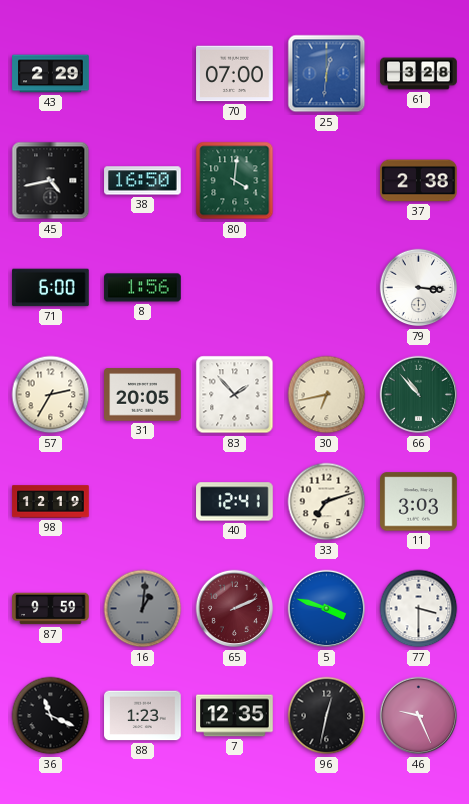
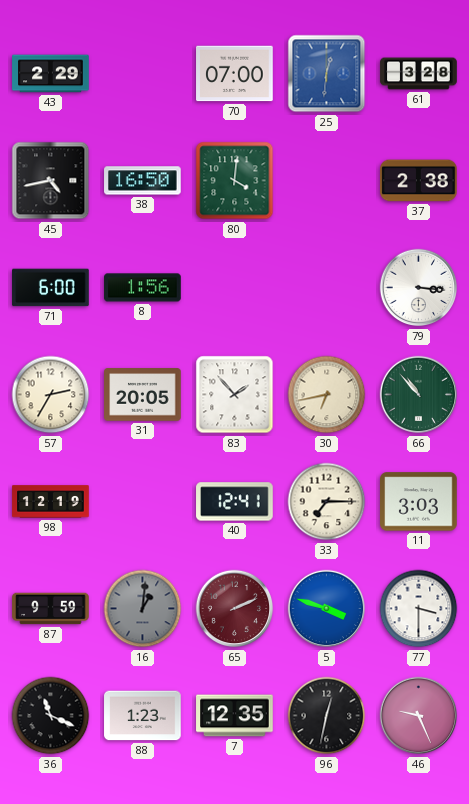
33: 7:12 -> 7:15 (327, 502)
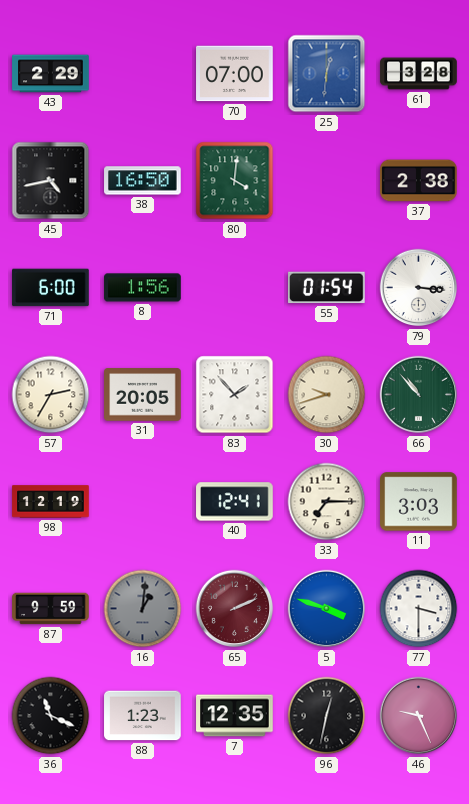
55: none -> 01:54 (327, 288)
30: 6:43 -> 9:42 (327, 395)
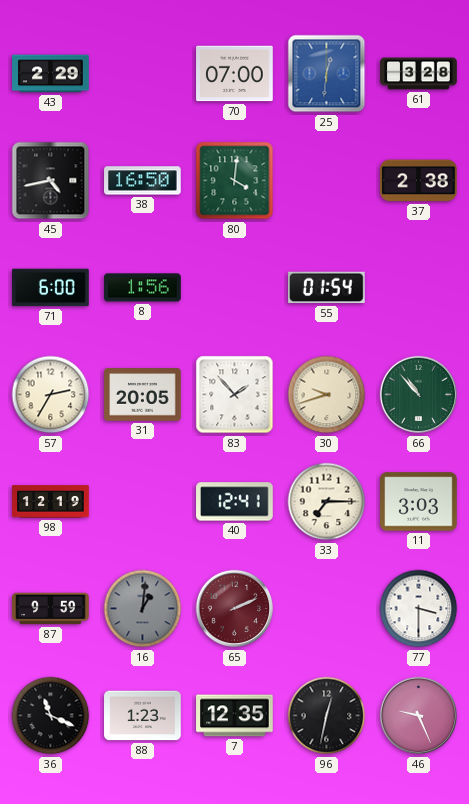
79: 3:16 -> none (419, 288)
5: 3:48 -> none (327, 609)
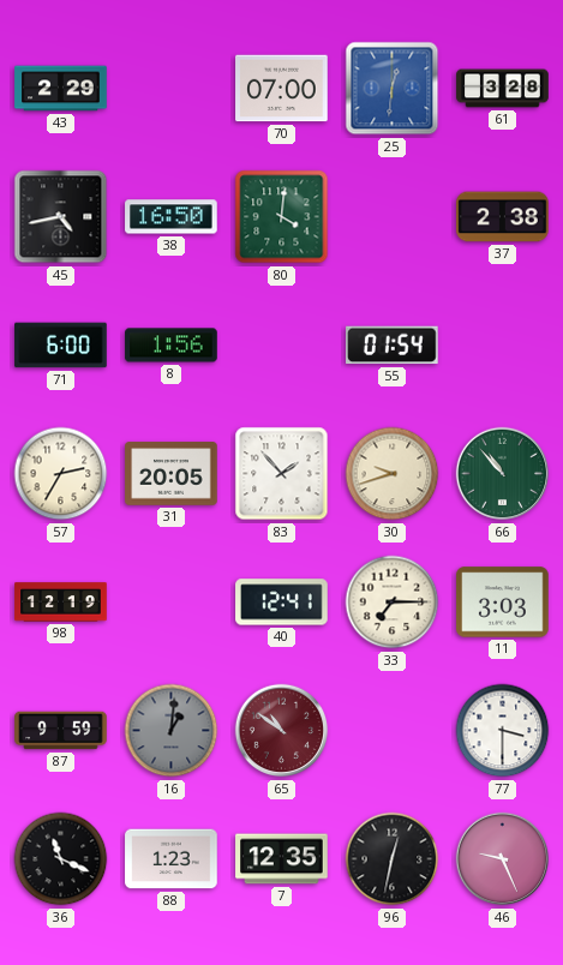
65: 2:11 -> 10:51 (282, 731)
